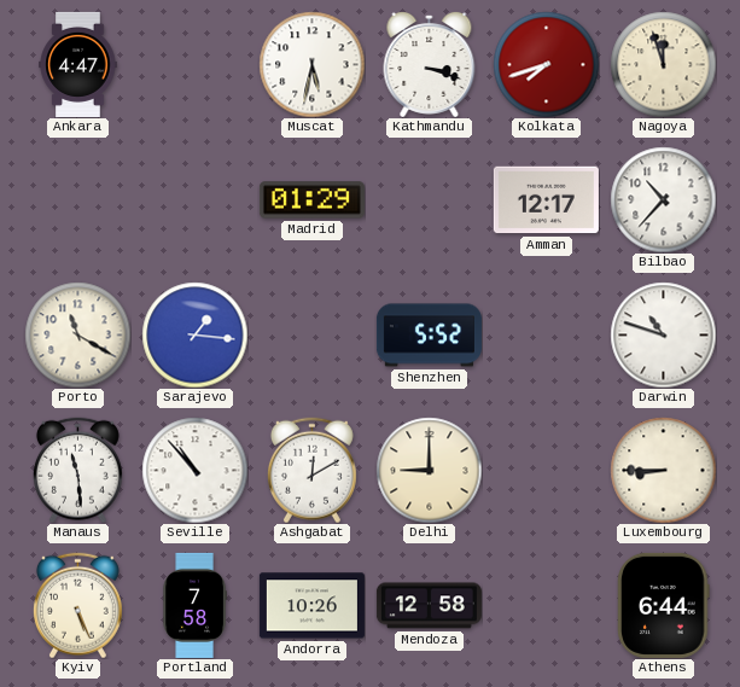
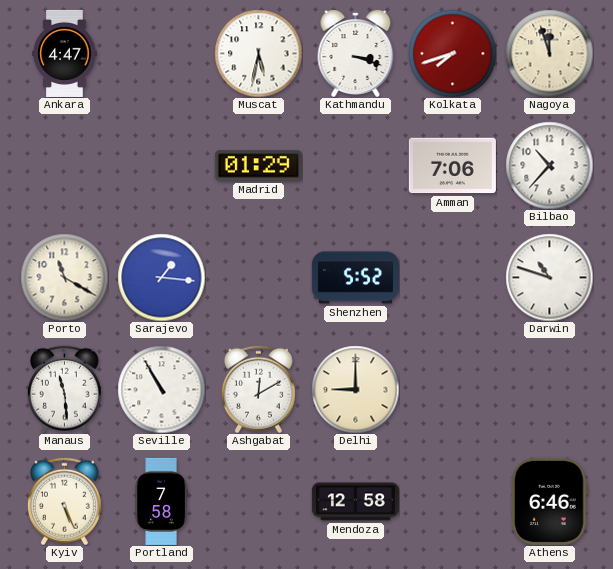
Amman: 12:17 -> 7:06 (452, 166)
Seville: 10:53 -> 10:55 (161, 389)
Luxembourg: 8:45 -> none (663, 470)
Andorra: 10:26 -> none (311, 606)
Athens: 6:44 -> 6:46 (550, 501)
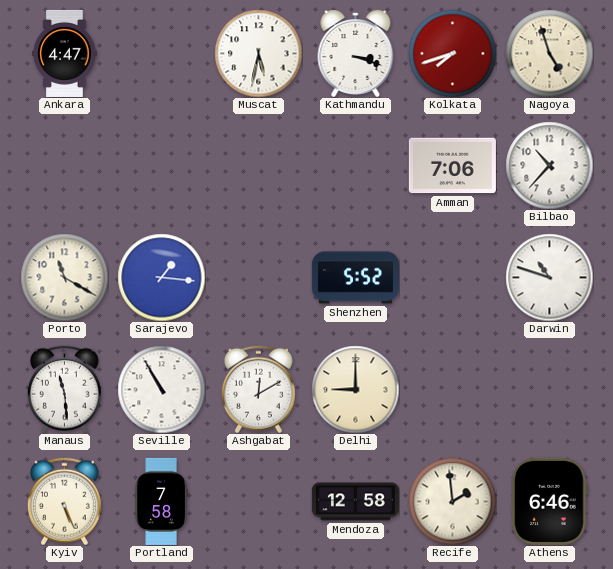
Nagoya: 11:57 -> 4:57 (549, 53)
Madrid: 01:29 -> none (258, 166)
Recife: none -> 1:59 (452, 501)
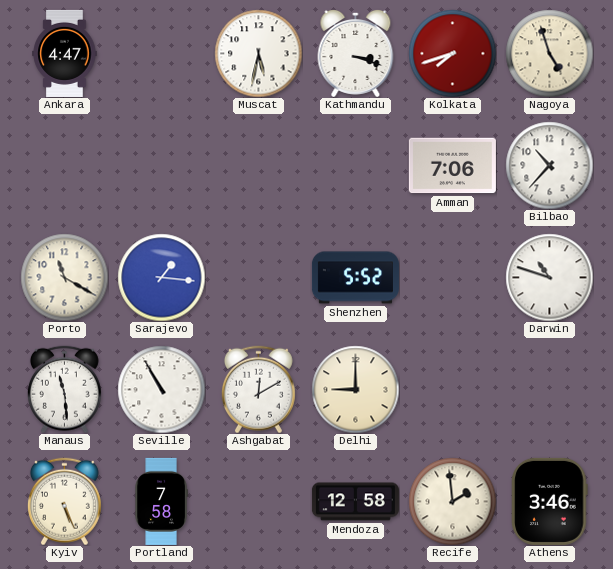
Athens: 6:46 -> 3:46 (550, 501)
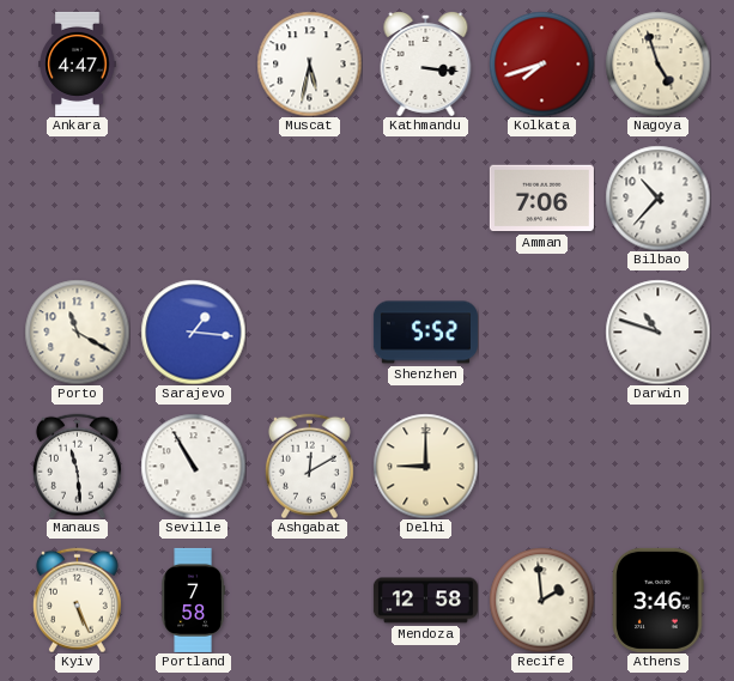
Kathmandu: 3:18 -> 3:16 (426, 63)
